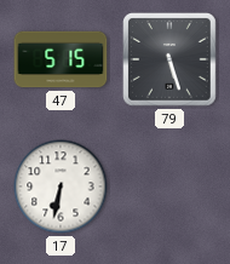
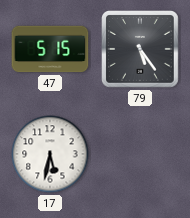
79: 5:27 -> 5:24 (141, 50)
17: 6:32 -> 5:32 (50, 154)
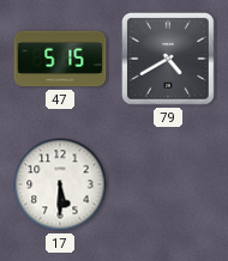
79: 5:24 -> 4:40 (169, 60)
17: 5:32 -> 5:30 (60, 184)
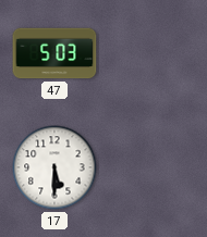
47: 5:15 -> 5:03 (54, 53)
79: 4:40 -> none (169, 60)
